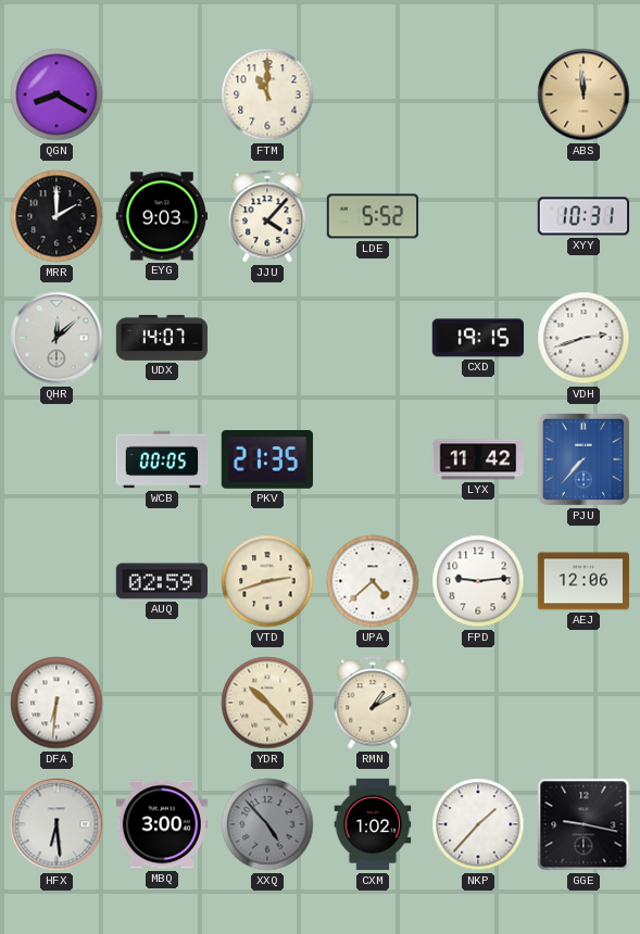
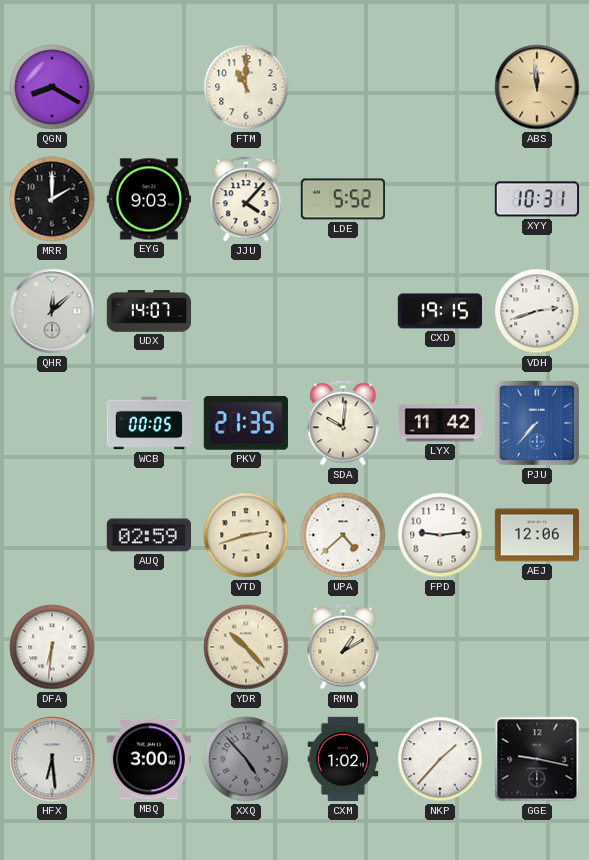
SDA: none -> 10:01 (343, 423)
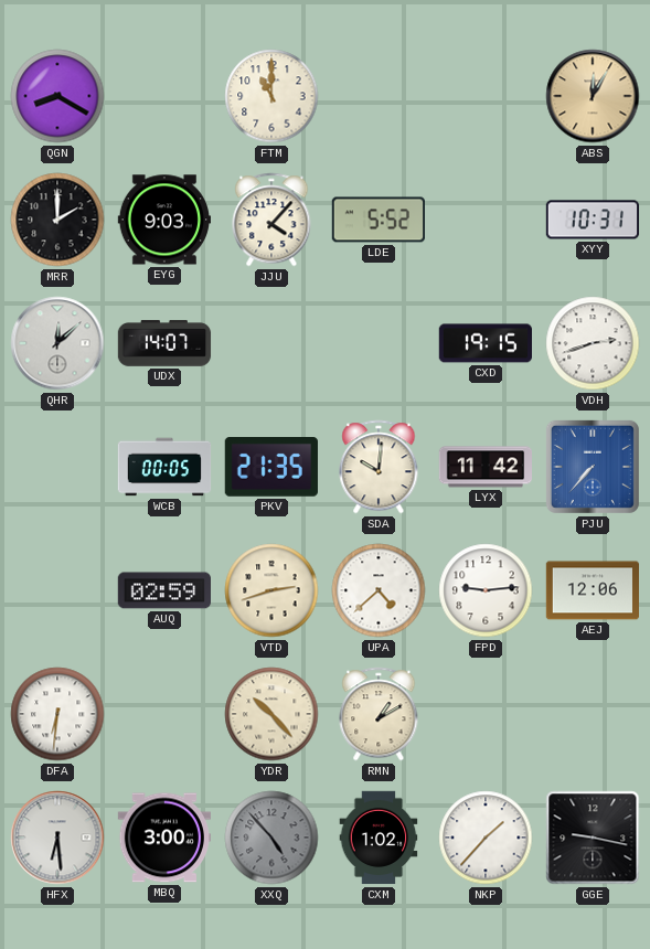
ABS: 11:59 -> 12:05 (593, 96)
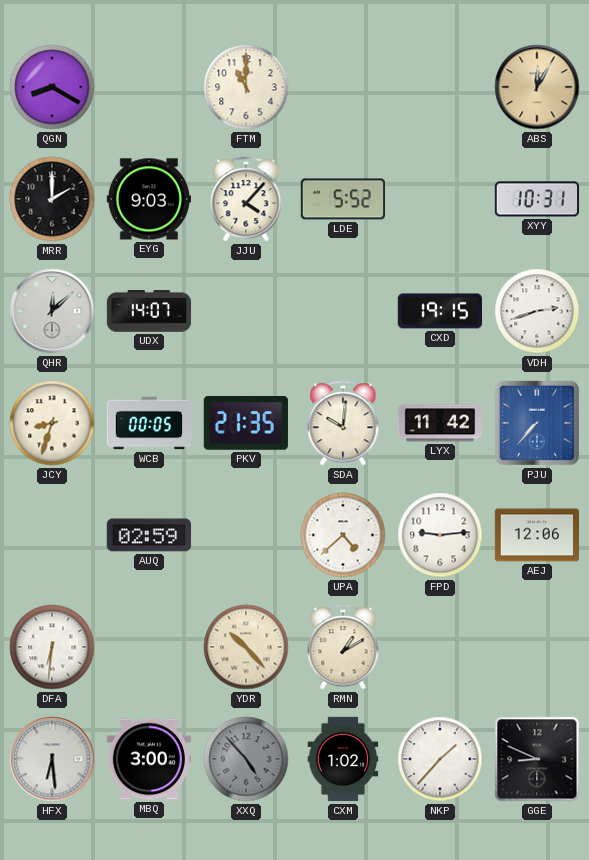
JCY: none -> 8:33 (52, 423)
VTD: 2:42 -> none (271, 590)
GGE: 9:17 -> 8:49 (537, 759)
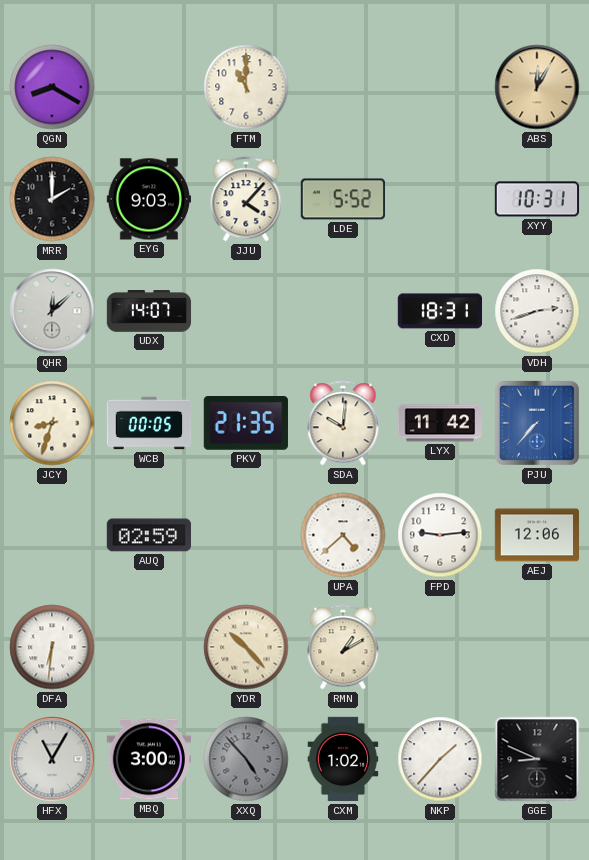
CXD: 19:15 -> 18:31 (439, 311)
HFX: 6:29 -> 11:05 (52, 759)
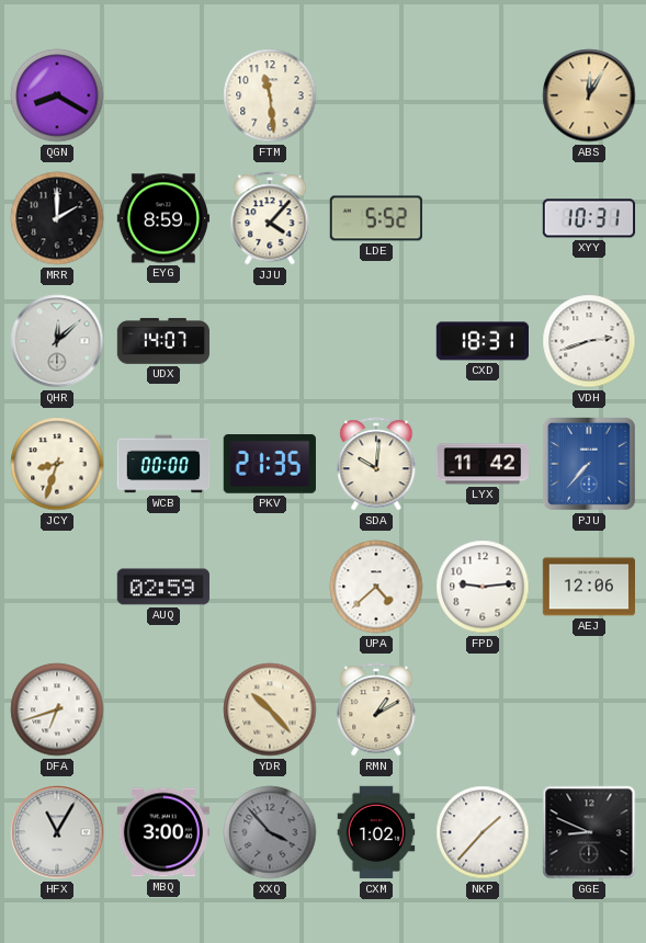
FTM: 11:00 -> 11:29 (270, 95)
EYG: 9:03 -> 8:59 (162, 218)
WCB: 00:05 -> 00:00 (163, 464)
DFA: 6:31 -> 6:42 (57, 709)
XXQ: 4:53 -> 3:53 (270, 832)
